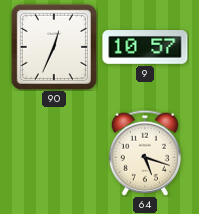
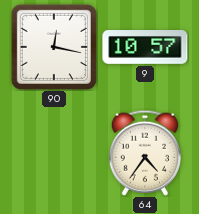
90: 12:34 -> 12:17 (54, 47)
64: 5:18 -> 4:36 (145, 153)
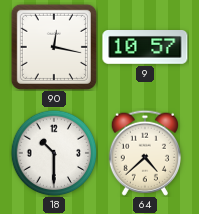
18: none -> 10:30 (54, 153)
64: 4:36 -> 4:38 (145, 153)
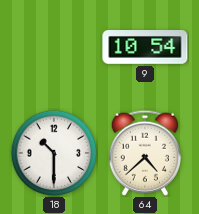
90: 12:17 -> none (54, 47)
9: 10:57 -> 10:54 (145, 47)
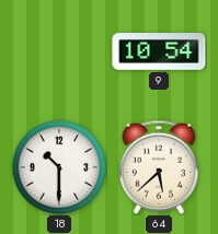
64: 4:38 -> 5:38 (159, 167)
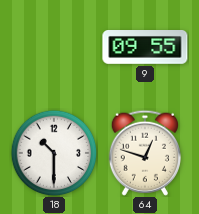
9: 10:54 -> 09:55 (145, 47)
64: 5:38 -> 12:48 (145, 153)
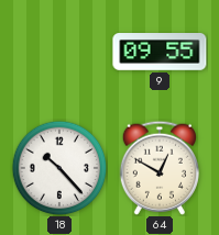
18: 10:30 -> 10:23 (59, 168)
64: 12:48 -> 12:50 (160, 168)
